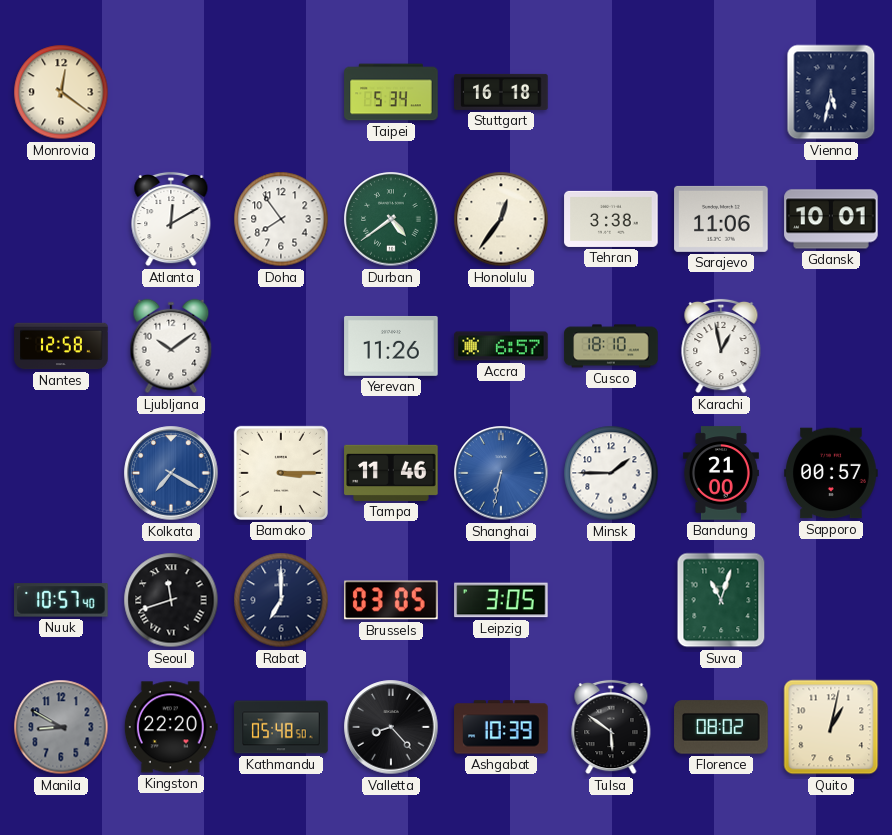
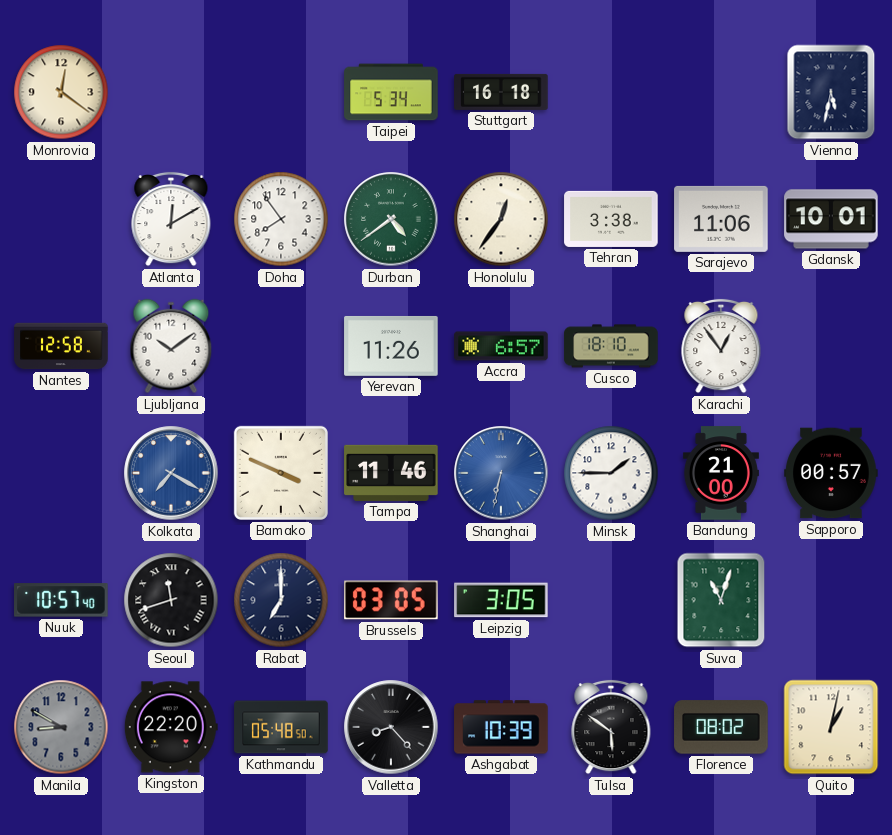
Karachi: 12:58 -> 12:54 (721, 346)
Bamako: 3:15 -> 3:49 (281, 473)
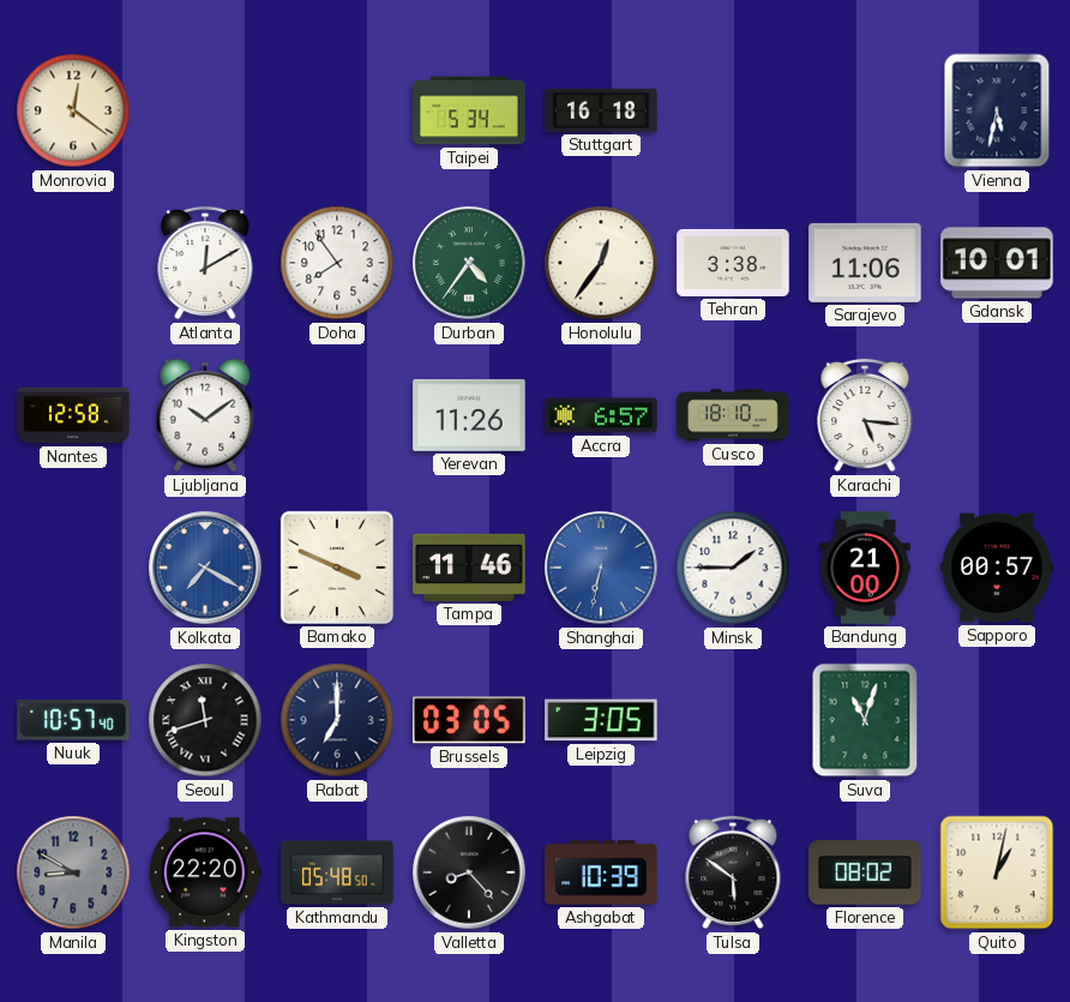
Durban: 4:39 -> 4:36 (469, 263)
Karachi: 12:54 -> 5:16 (865, 415)
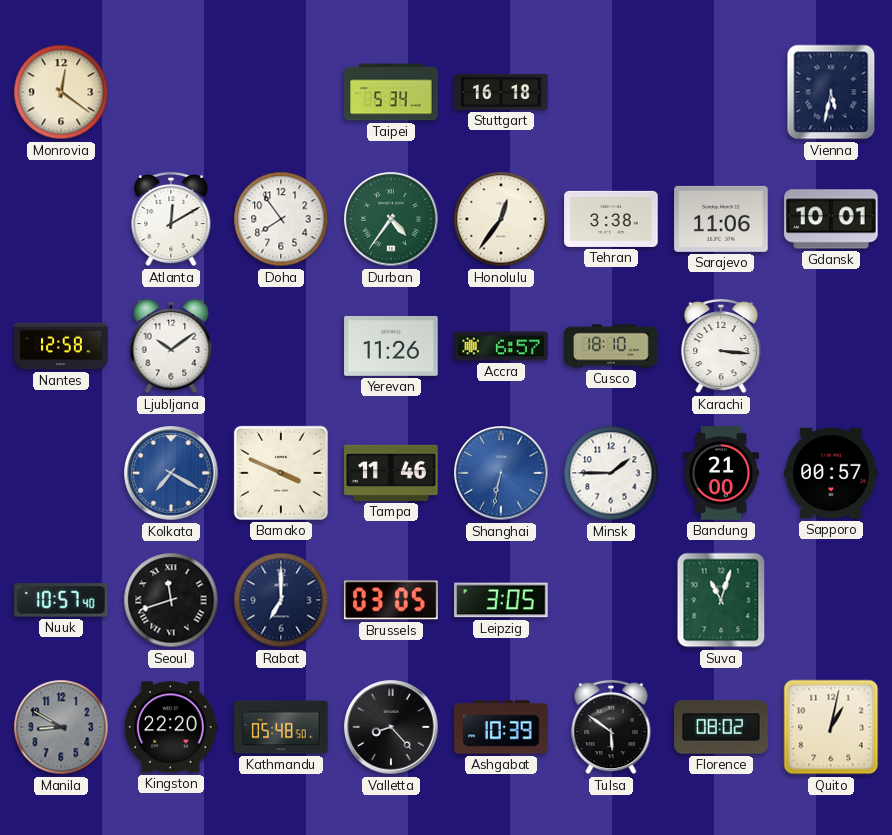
Karachi: 5:16 -> 3:16 (721, 346)
